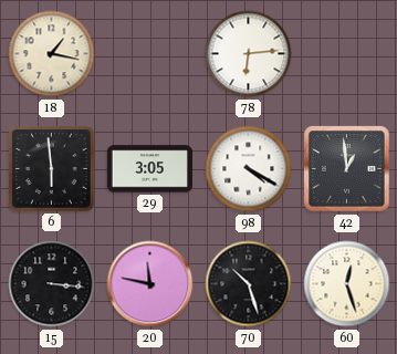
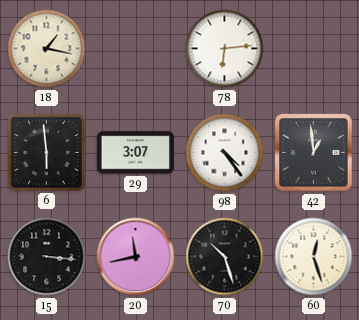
29: 3:05 -> 3:07 (135, 153)
98: 4:20 -> 4:24 (225, 153)
20: 11:47 -> 11:43 (136, 257)
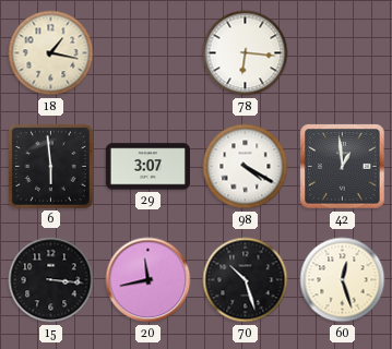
78: 6:14 -> 6:16 (246, 53)
98: 4:24 -> 4:20 (246, 167)
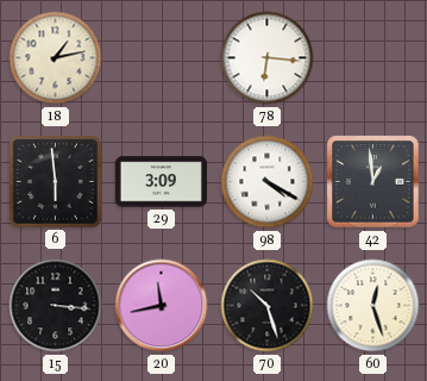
18: 1:17 -> 1:13 (56, 58)
29: 3:07 -> 3:09 (161, 182)
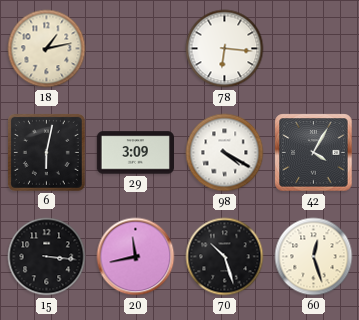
6: 5:59 -> 6:02 (46, 152)
42: 12:59 -> 4:05 (314, 153)
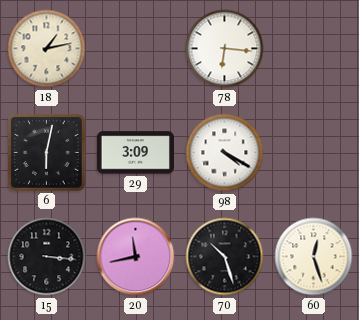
42: 4:05 -> none (314, 153)
